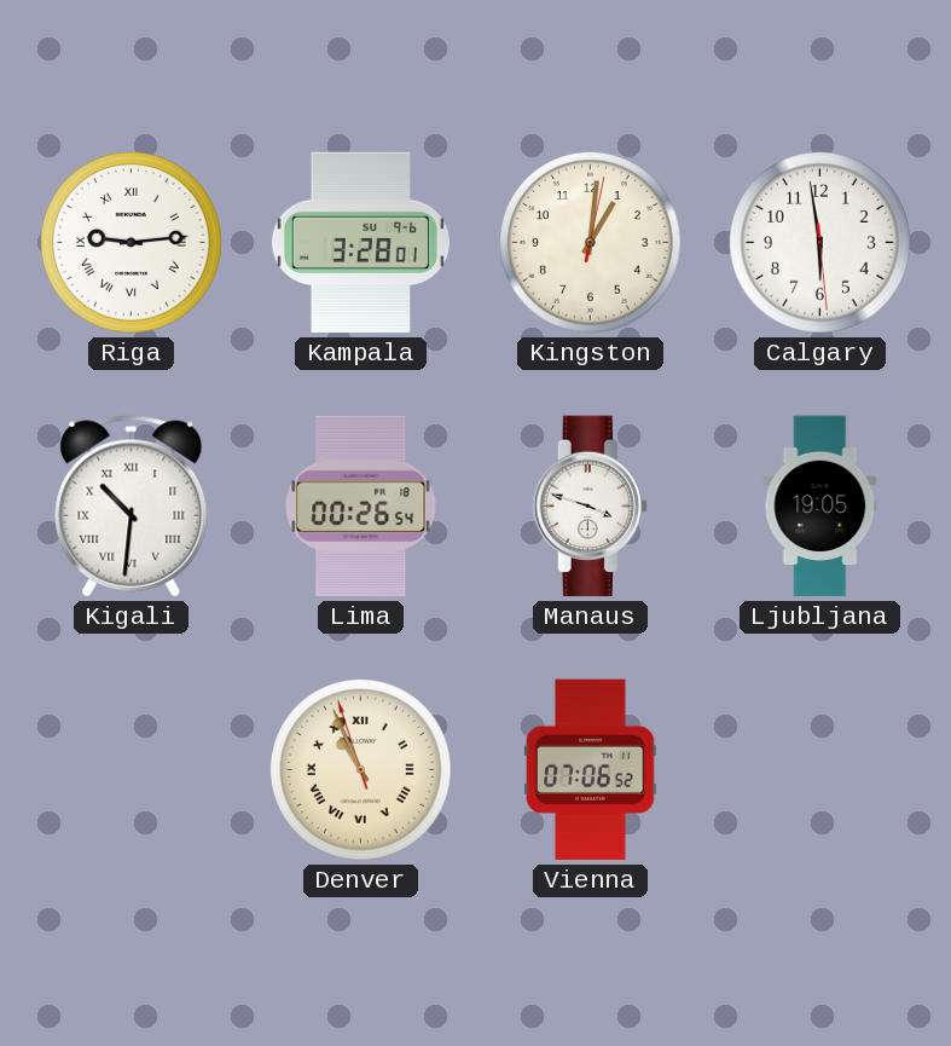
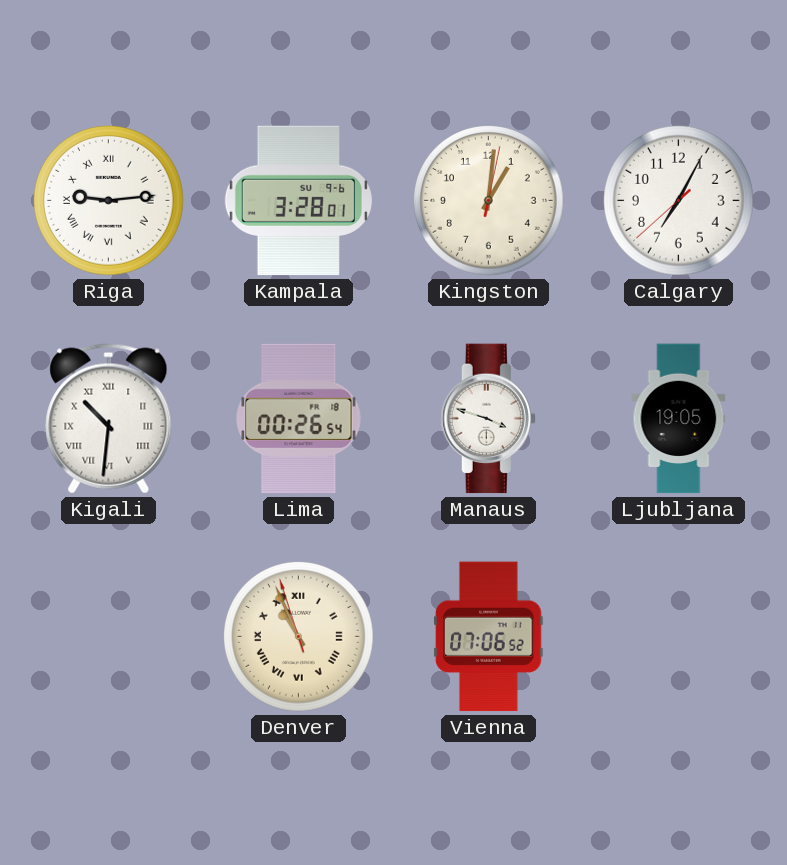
Calgary: 5:58 -> 7:04 (678, 200)
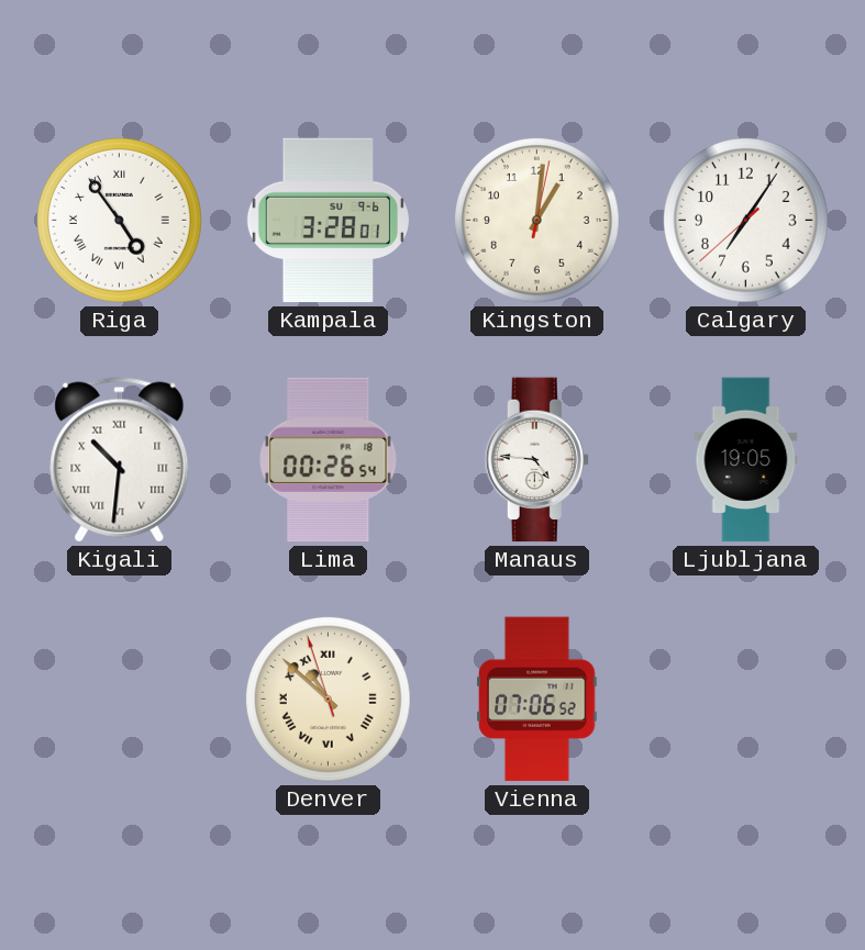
Riga: 9:14 -> 4:54 (119, 220)
Calgary: 7:04 -> 7:05 (745, 220)
Manaus: 3:48 -> 4:46 (536, 460)
Denver: 10:55 -> 10:51 (328, 698)
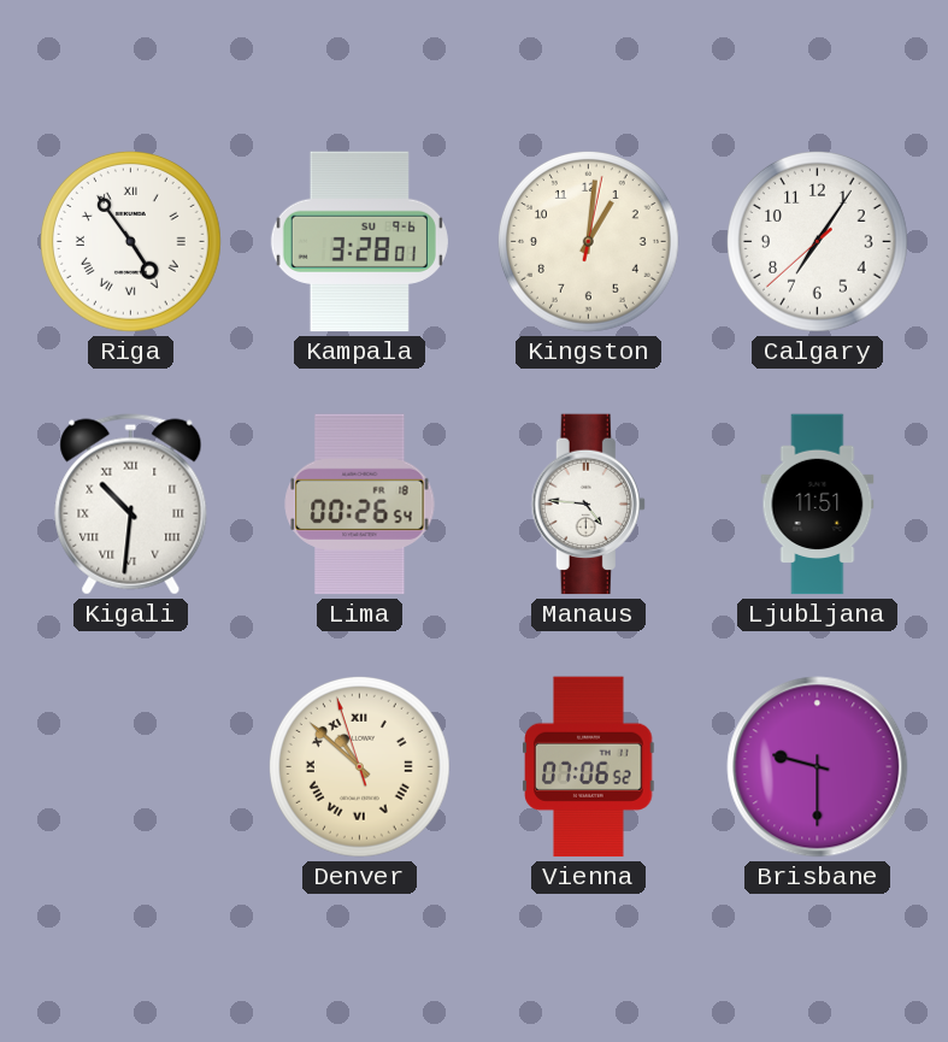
Ljubljana: 19:05 -> 11:51 (818, 505)
Brisbane: none -> 9:30 (818, 767)
